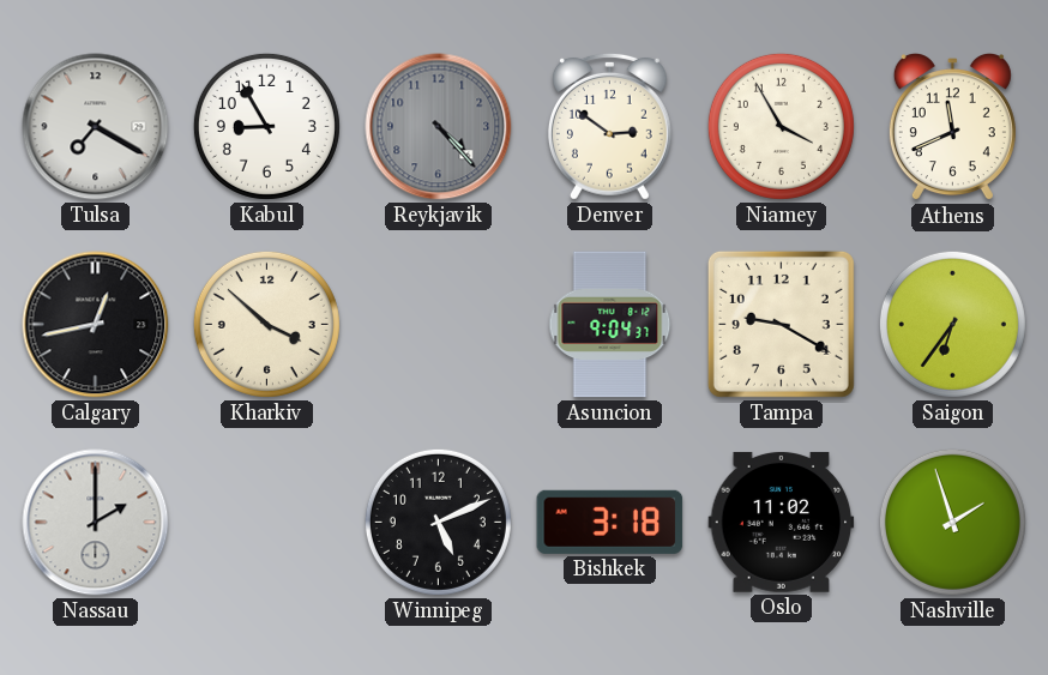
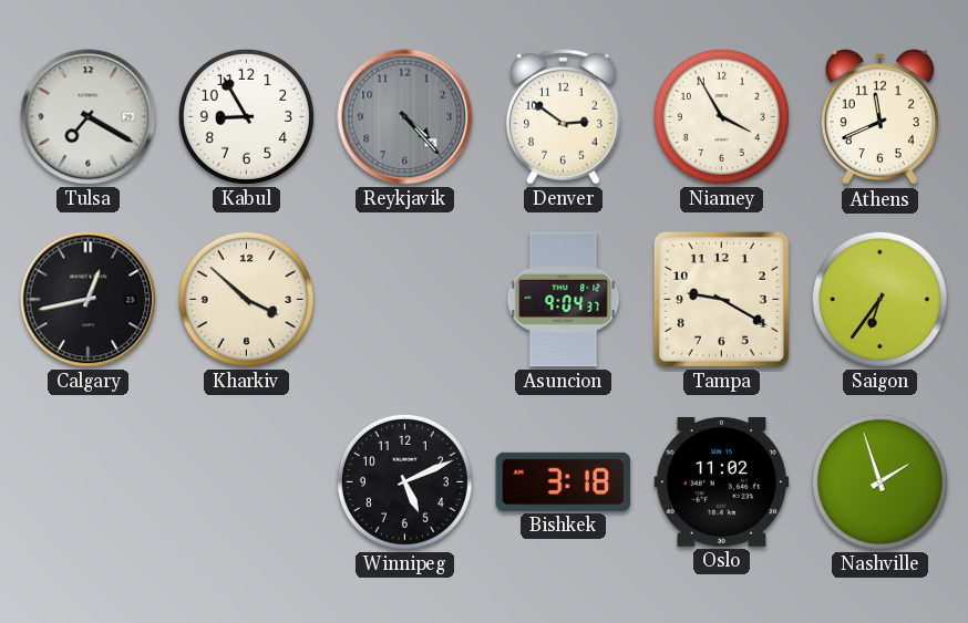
Nassau: 2:00 -> none (96, 523)
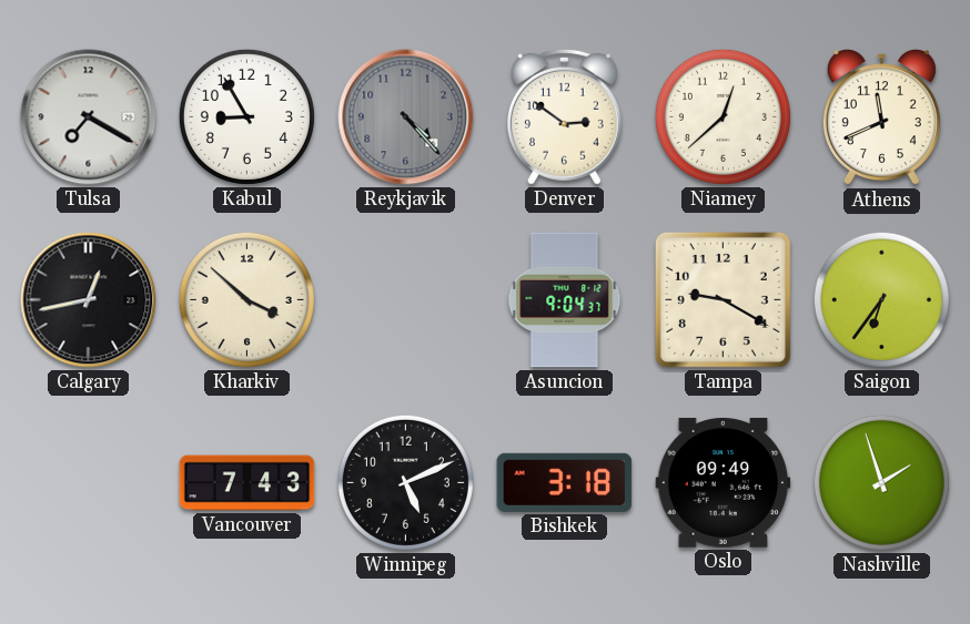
Niamey: 3:55 -> 12:38 (723, 116)
Vancouver: none -> 7:43 (247, 483)
Oslo: 11:02 -> 09:49 (724, 482)
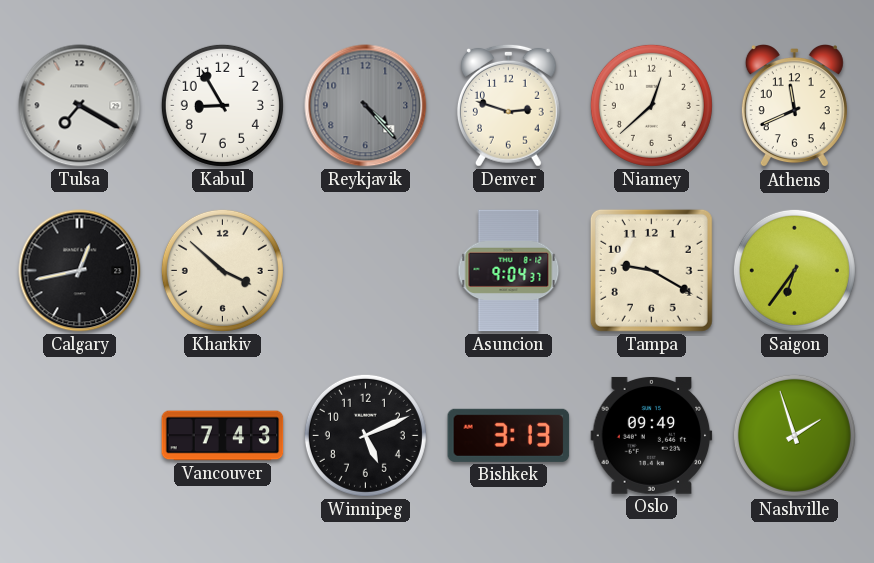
Denver: 2:51 -> 2:48 (508, 105)
Bishkek: 3:18 -> 3:13 (509, 435)
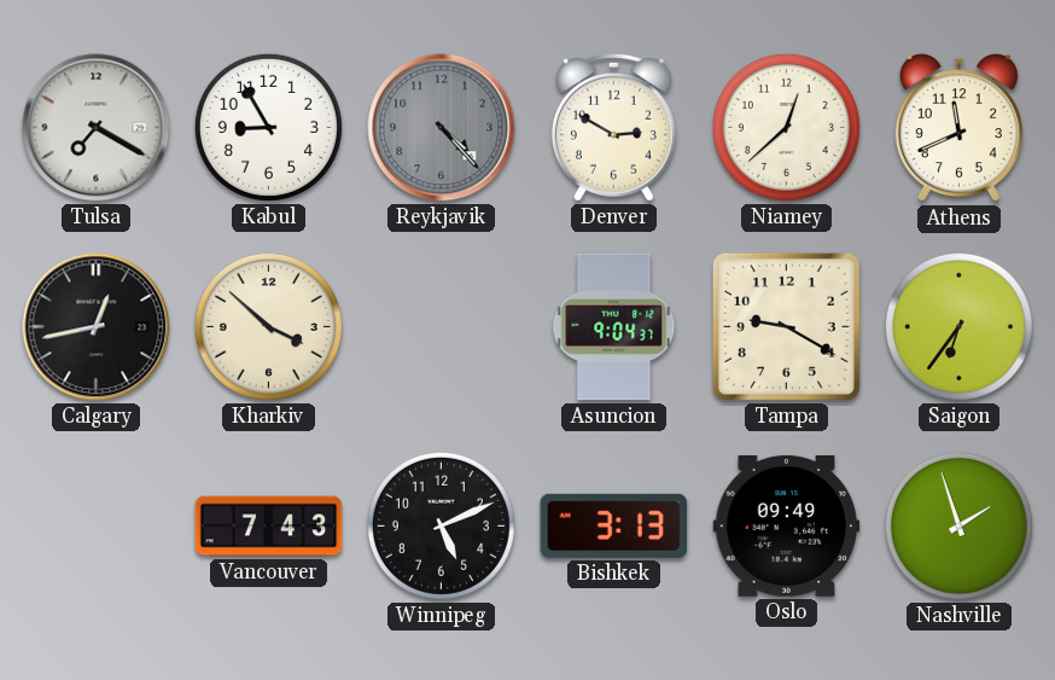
Denver: 2:48 -> 2:50 (613, 127)
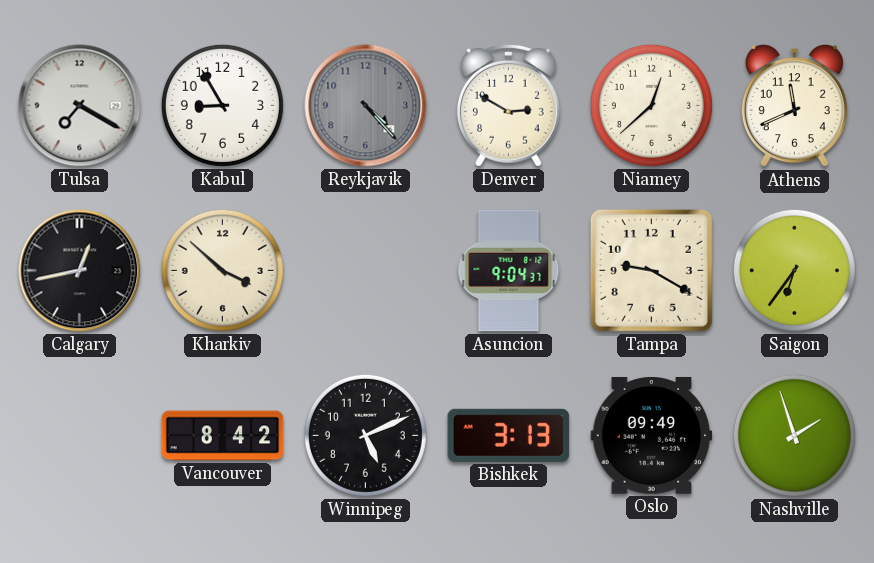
Vancouver: 7:43 -> 8:42 (223, 436)
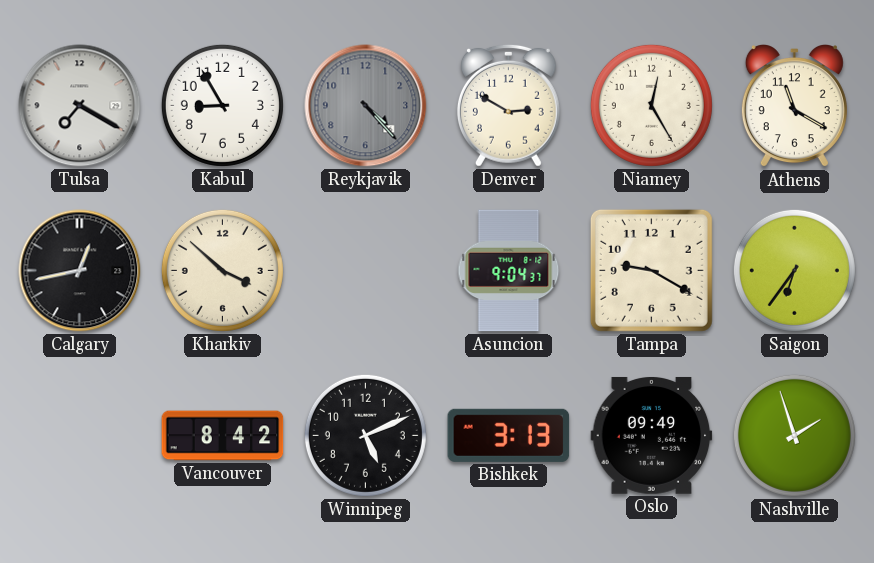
Niamey: 12:38 -> 12:25 (651, 105)
Athens: 11:41 -> 11:20 (794, 107)
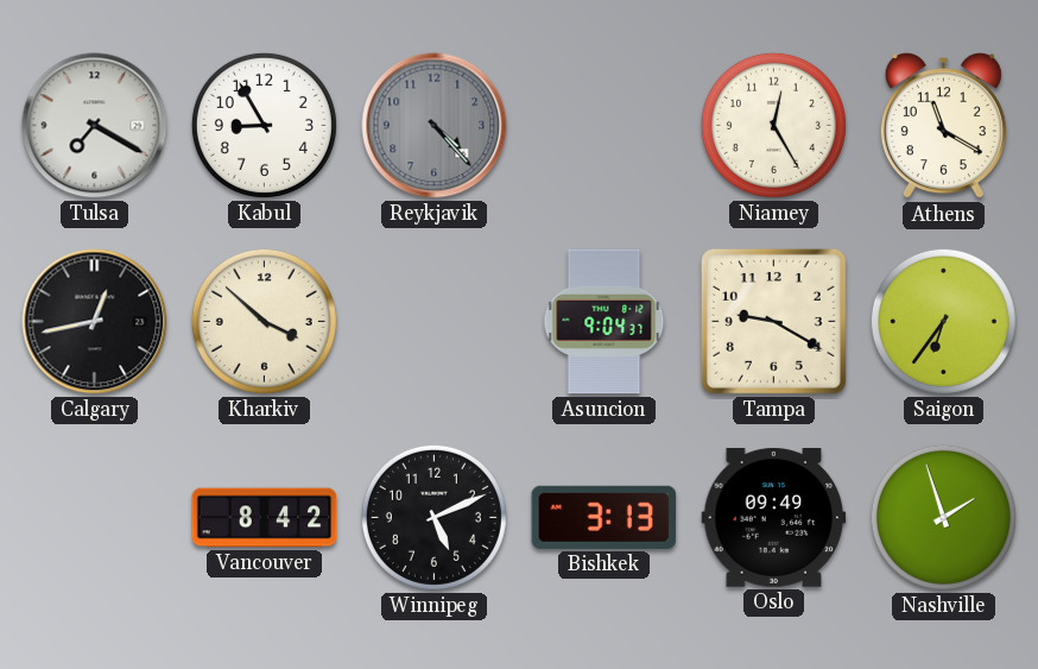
Denver: 2:50 -> none (508, 105)
